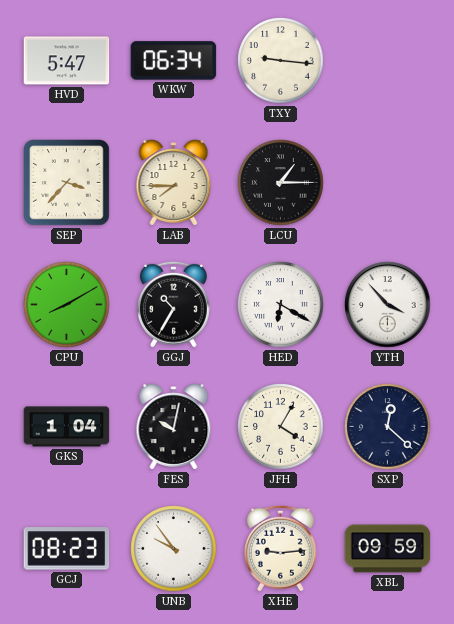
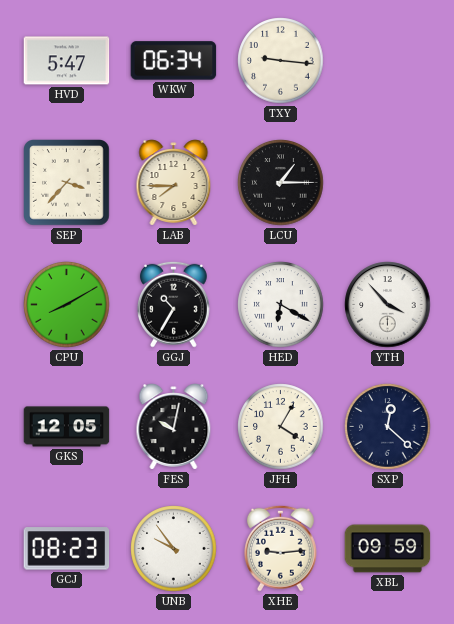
GKS: 1:04 -> 12:05 (67, 427)
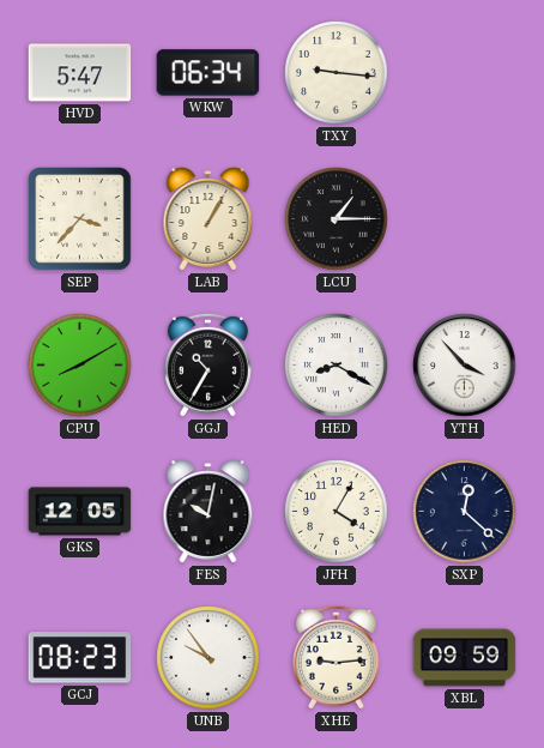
LAB: 7:45 -> 1:05 (208, 219)
HED: 6:20 -> 8:20 (337, 366)
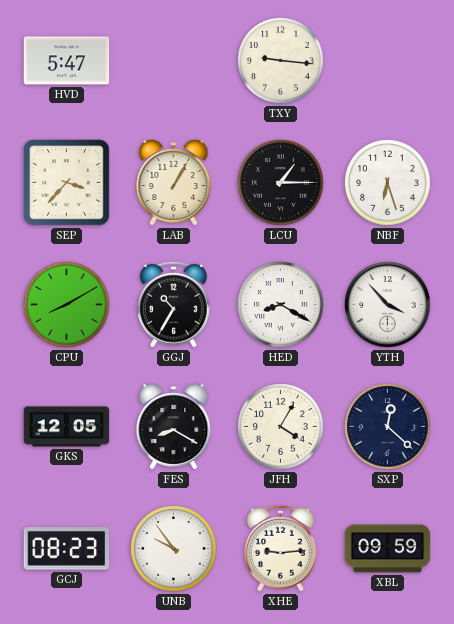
WKW: 06:34 -> none (208, 73)
NBF: none -> 6:27 (388, 183)
FES: 10:02 -> 8:20 (174, 427)
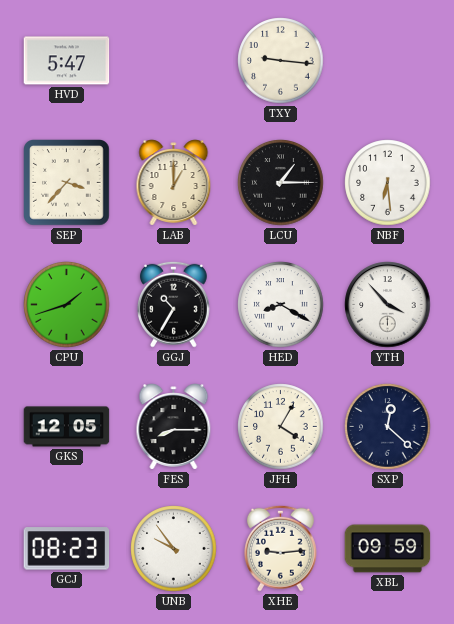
LAB: 1:05 -> 1:00 (174, 183)
NBF: 6:27 -> 6:29 (388, 183)
CPU: 8:10 -> 1:42 (67, 305)
FES: 8:20 -> 8:15 (174, 427)
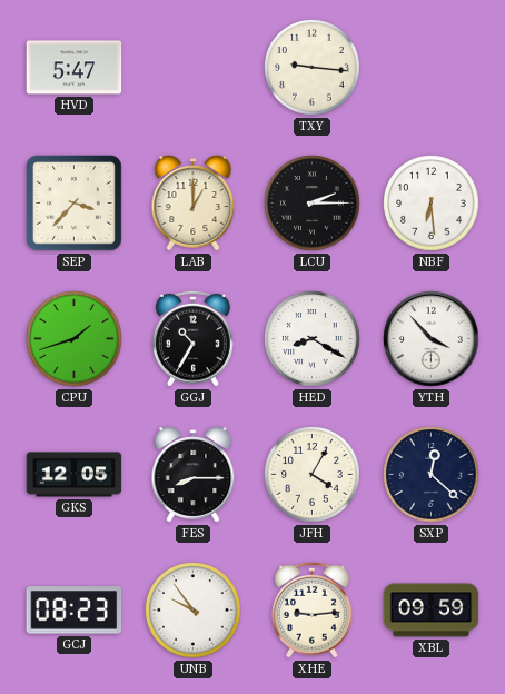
LCU: 1:15 -> 2:15 (313, 204)
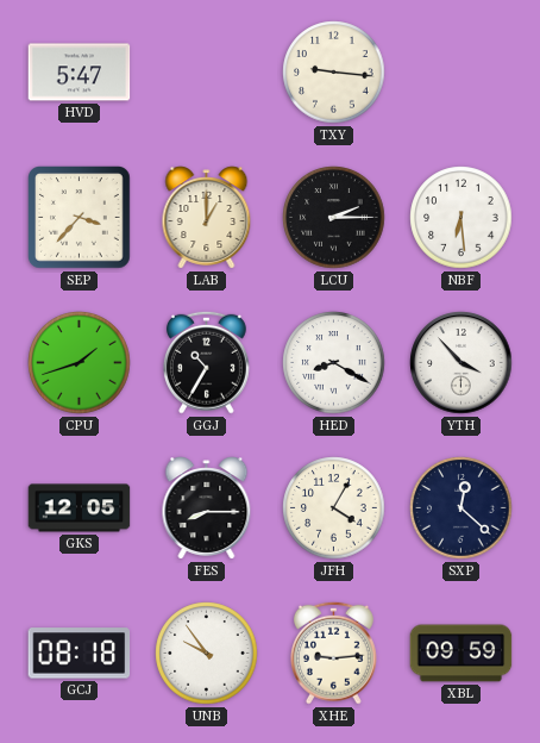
GCJ: 08:23 -> 08:18 (80, 654)
